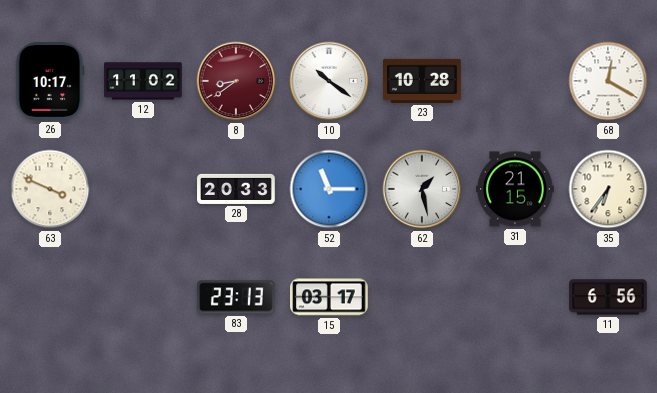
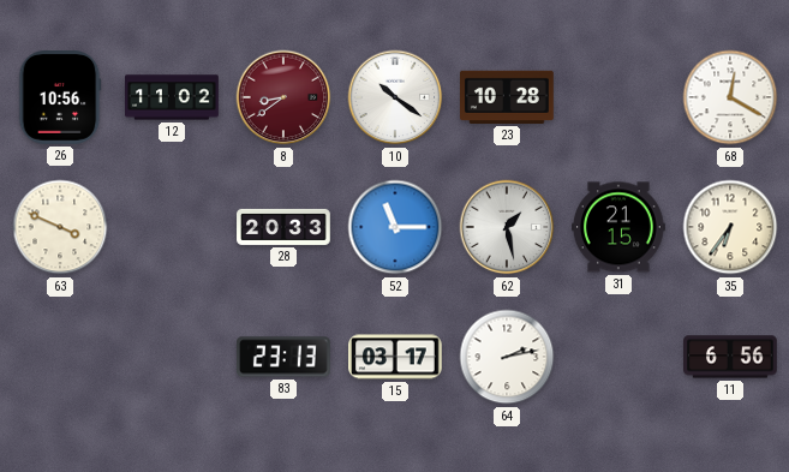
26: 10:17 -> 10:56 (60, 98)
64: none -> 2:13 (507, 357)
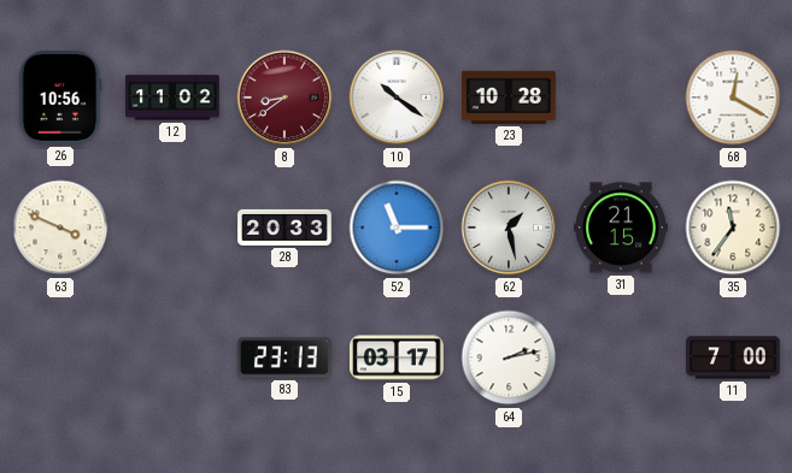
35: 6:36 -> 11:36 (733, 227)
11: 6:56 -> 7:00 (734, 357)
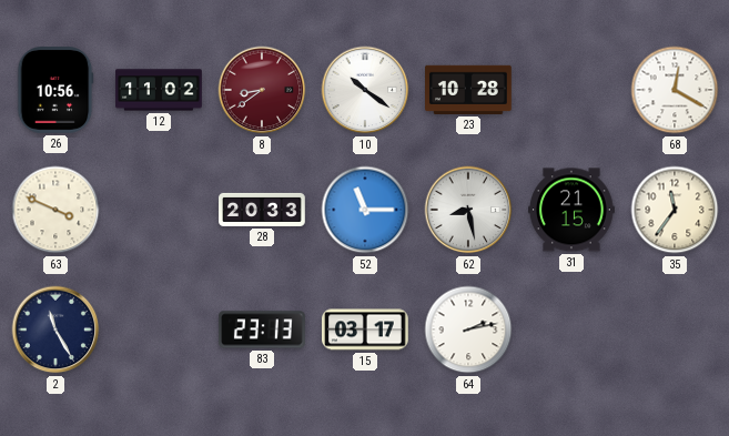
62: 1:28 -> 8:28 (468, 210)
2: none -> 11:25 (55, 329)
11: 7:00 -> none (734, 357)
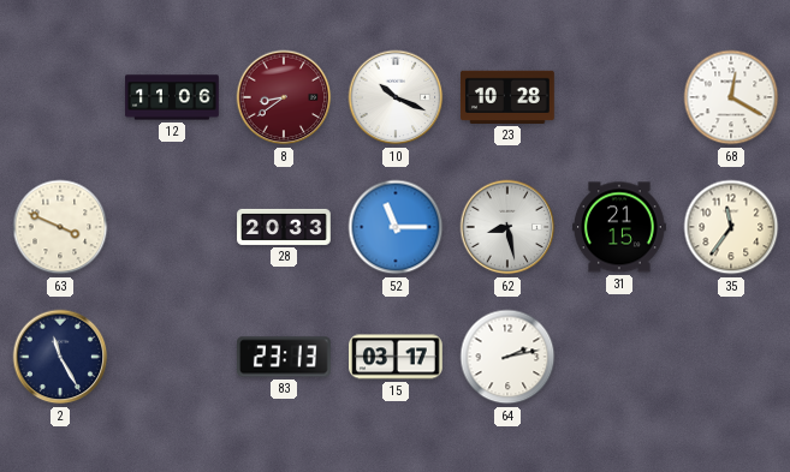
26: 10:56 -> none (55, 91)
12: 11:02 -> 11:06 (172, 97)
10: 10:21 -> 10:19 (396, 97)
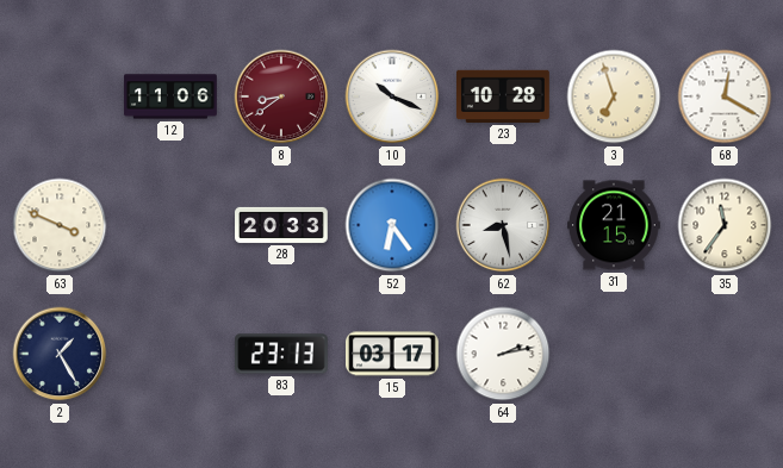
3: none -> 6:57 (614, 96)
52: 11:15 -> 6:24 (392, 225)
2: 11:25 -> 1:25 (60, 354)
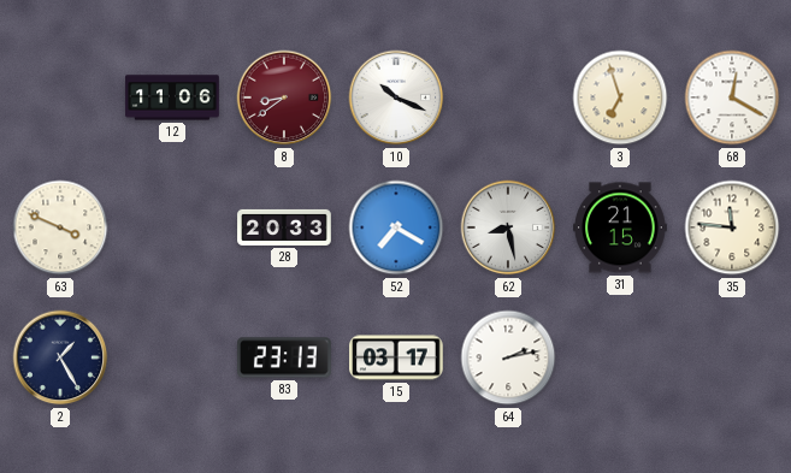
23: 10:28 -> none (504, 96)
52: 6:24 -> 7:20 (396, 227)
35: 11:36 -> 11:46 (732, 227)
